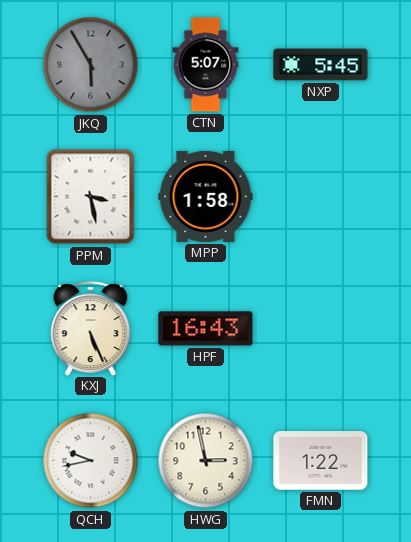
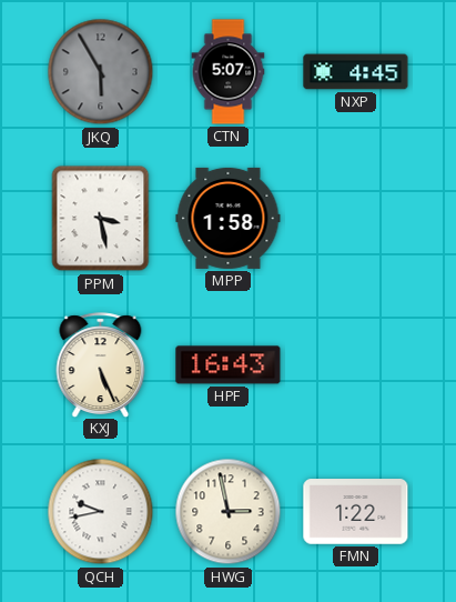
NXP: 5:45 -> 4:45 (356, 72)
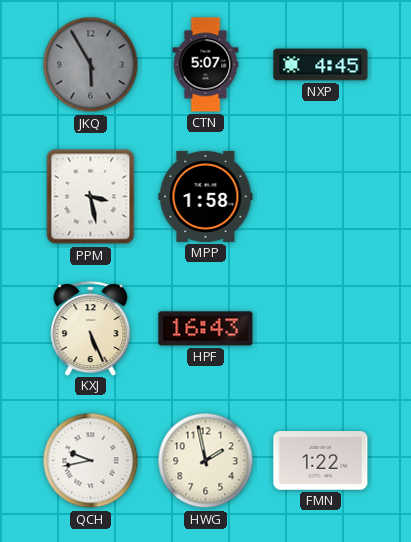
HWG: 2:58 -> 1:58 (206, 461)
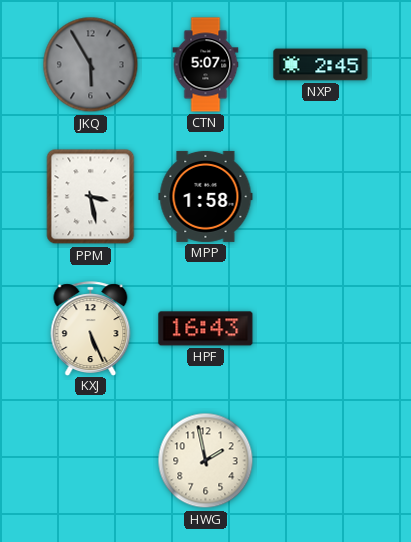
NXP: 4:45 -> 2:45 (321, 65)
QCH: 9:43 -> none (91, 461)
FMN: 1:22 -> none (321, 461)
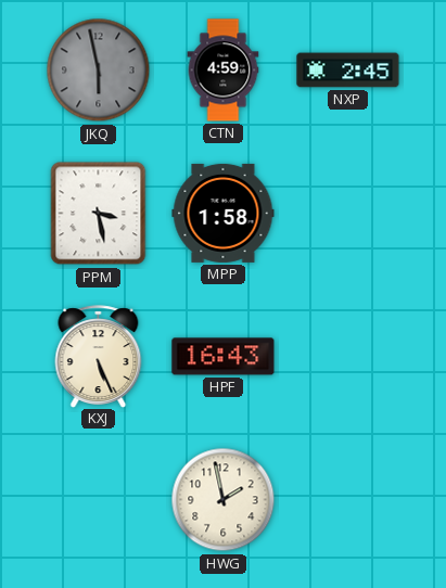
JKQ: 5:55 -> 5:58 (99, 71)
CTN: 5:07 -> 4:59 (224, 71)
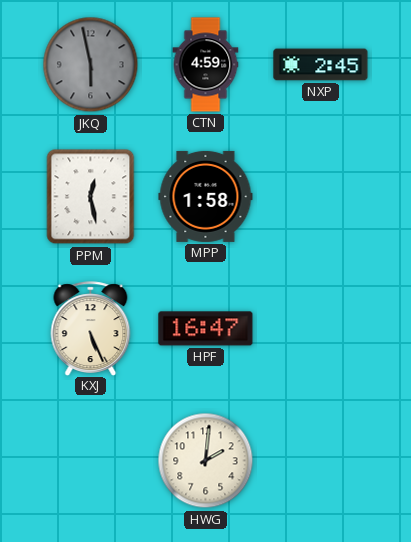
PPM: 3:28 -> 12:28 (91, 197)
HPF: 16:43 -> 16:47 (206, 329)
HWG: 1:58 -> 2:01 (206, 461)
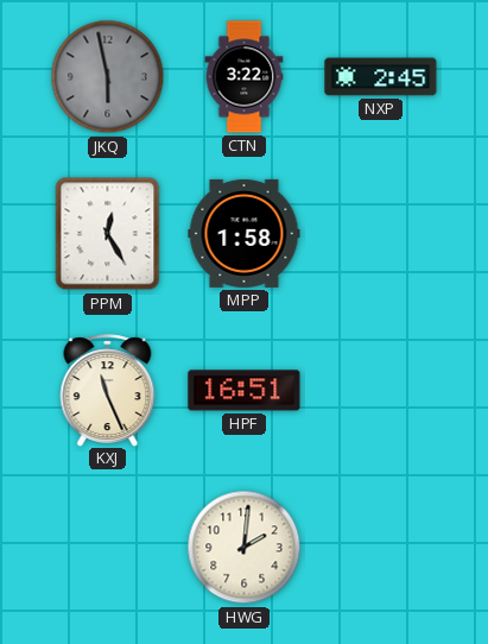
CTN: 4:59 -> 3:22 (245, 77)
PPM: 12:28 -> 12:25 (108, 234)
KXJ: 5:26 -> 11:26 (108, 390)
HPF: 16:47 -> 16:51 (245, 391)
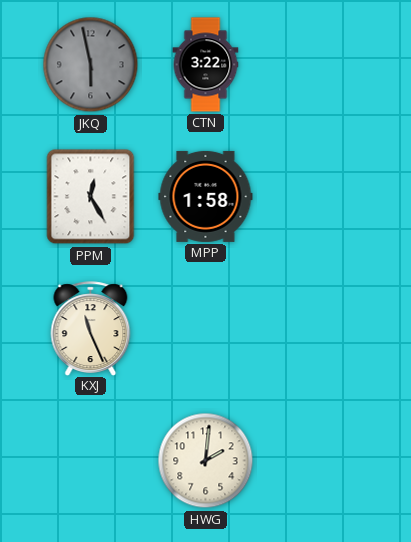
NXP: 2:45 -> none (381, 77)
HPF: 16:51 -> none (245, 391)
